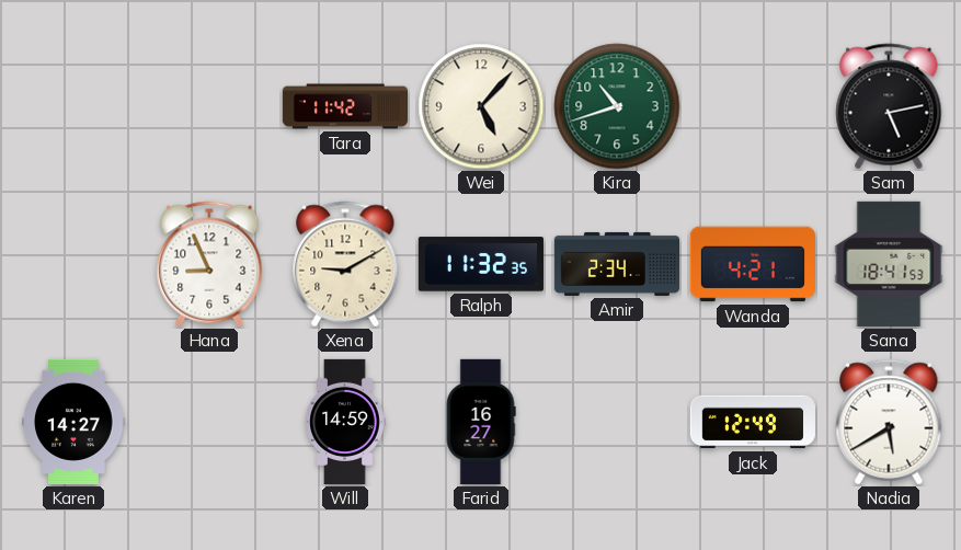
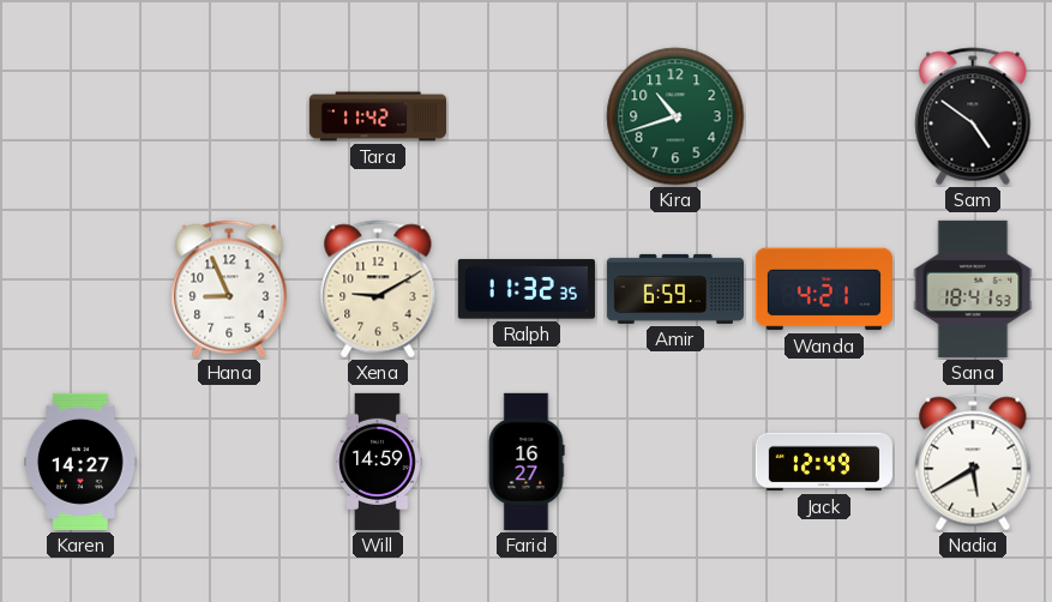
Wei: 5:07 -> none (481, 106)
Sam: 5:13 -> 4:51 (973, 116)
Amir: 2:34 -> 6:59 (674, 289)
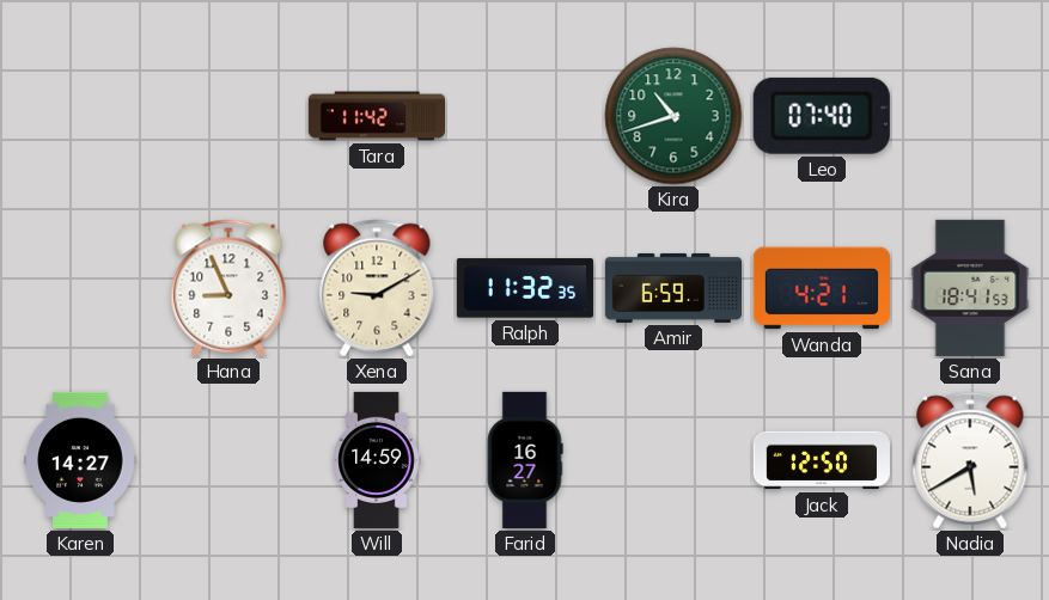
Leo: none -> 07:40 (822, 116)
Sam: 4:51 -> none (973, 116)
Jack: 12:49 -> 12:50 (822, 460)
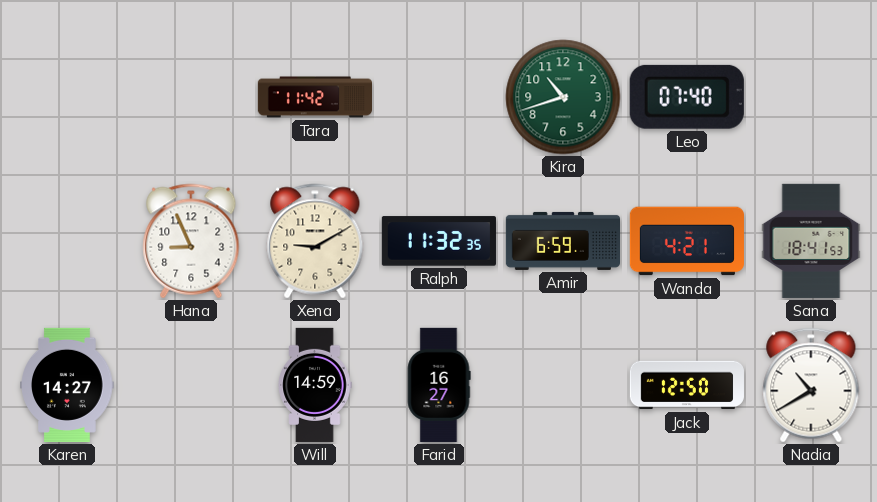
Nadia: 5:40 -> 10:40 (811, 385)
